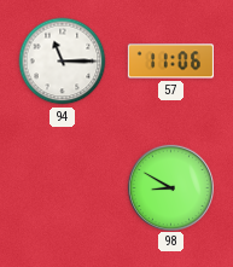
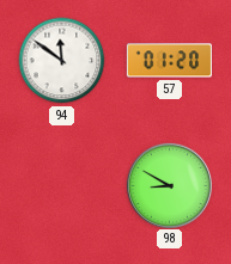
94: 11:15 -> 11:51 (62, 61)
57: 11:06 -> 01:20 (169, 61)
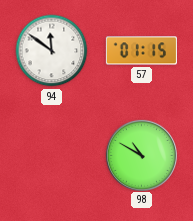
57: 01:20 -> 01:15 (141, 51)
98: 8:50 -> 10:50 (141, 155)
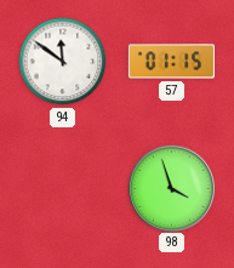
98: 10:50 -> 3:57 (171, 188)
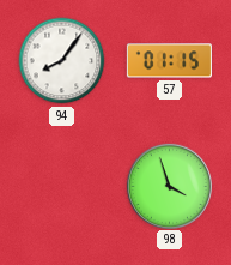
94: 11:51 -> 8:06 (62, 61)
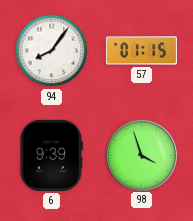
6: none -> 9:39 (51, 155)
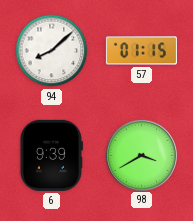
94: 8:06 -> 8:08 (52, 51)
98: 3:57 -> 3:40 (141, 155)
